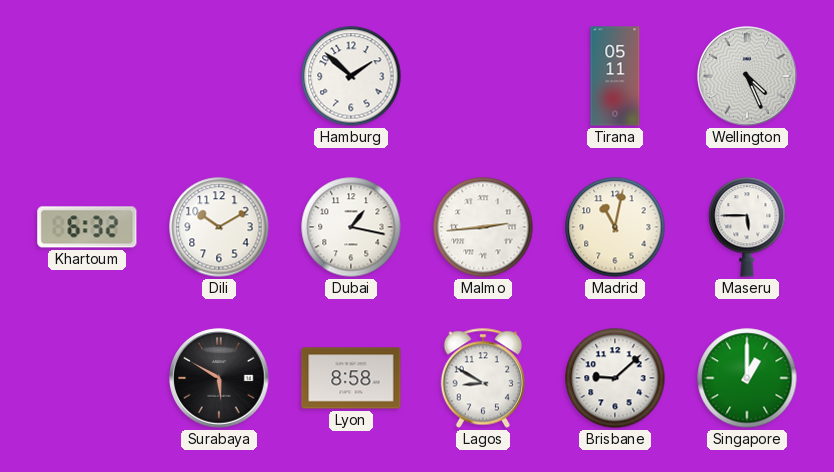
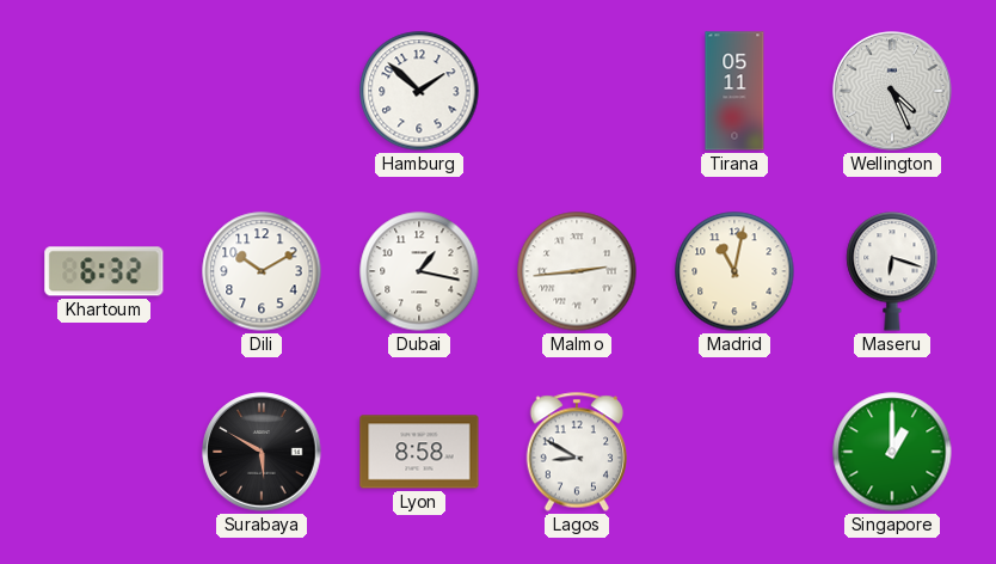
Maseru: 5:45 -> 6:18 (892, 271)
Brisbane: 9:08 -> none (615, 378)
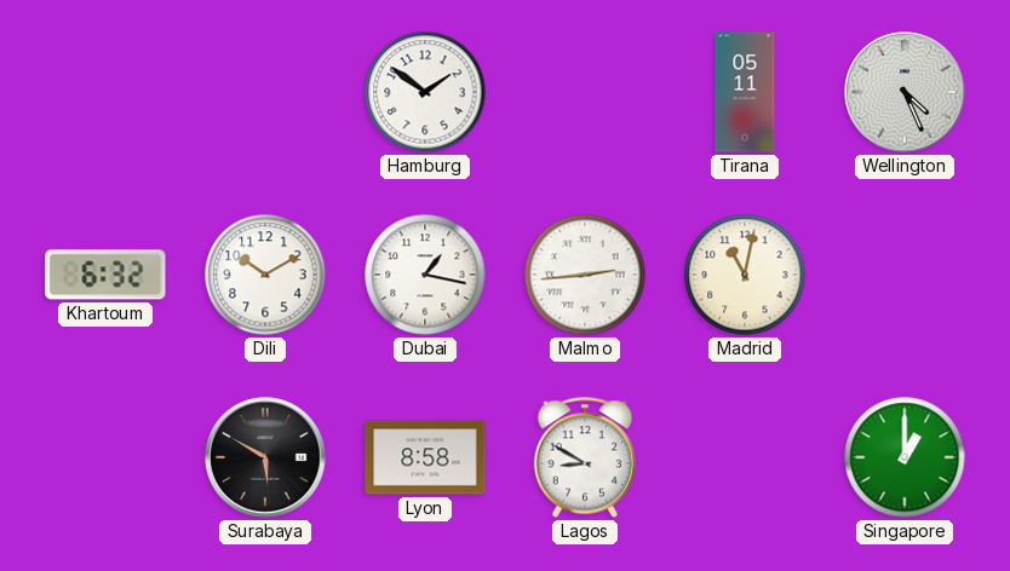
Hamburg: 1:52 -> 1:51 (425, 92)
Maseru: 6:18 -> none (892, 271)
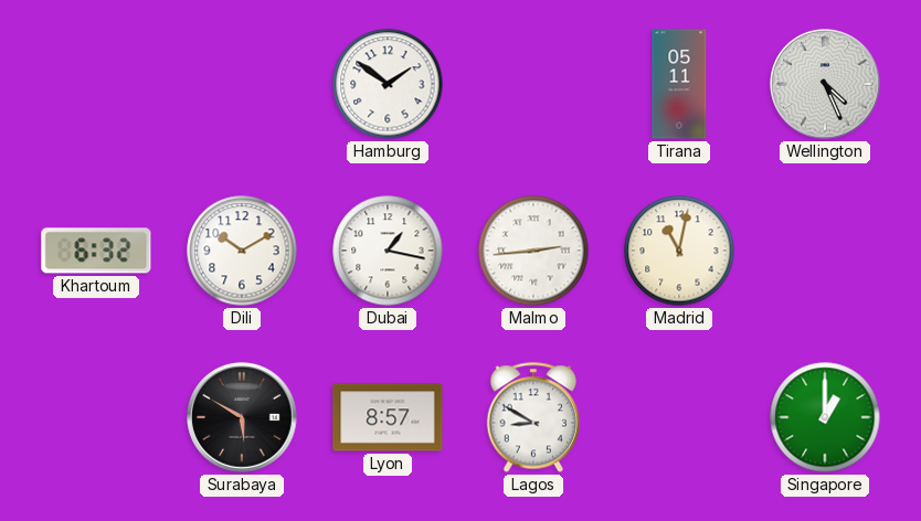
Lyon: 8:58 -> 8:57 (388, 417)
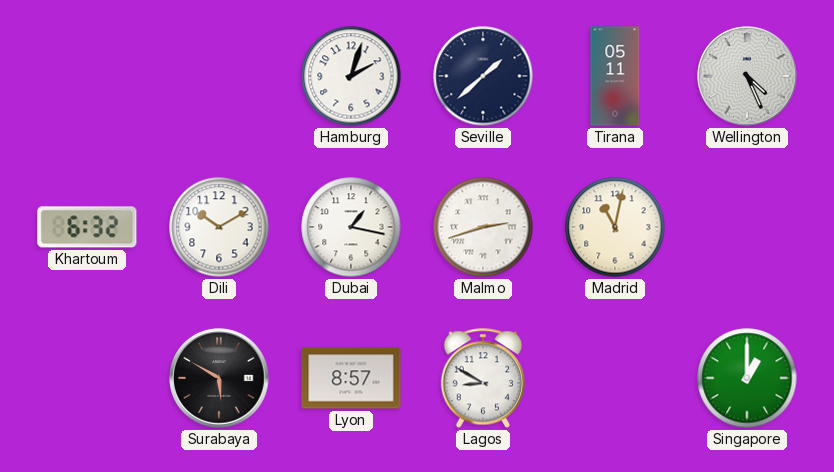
Hamburg: 1:51 -> 2:03 (351, 76)
Seville: none -> 1:38 (483, 76)
Malmo: 2:44 -> 2:42 (483, 227)
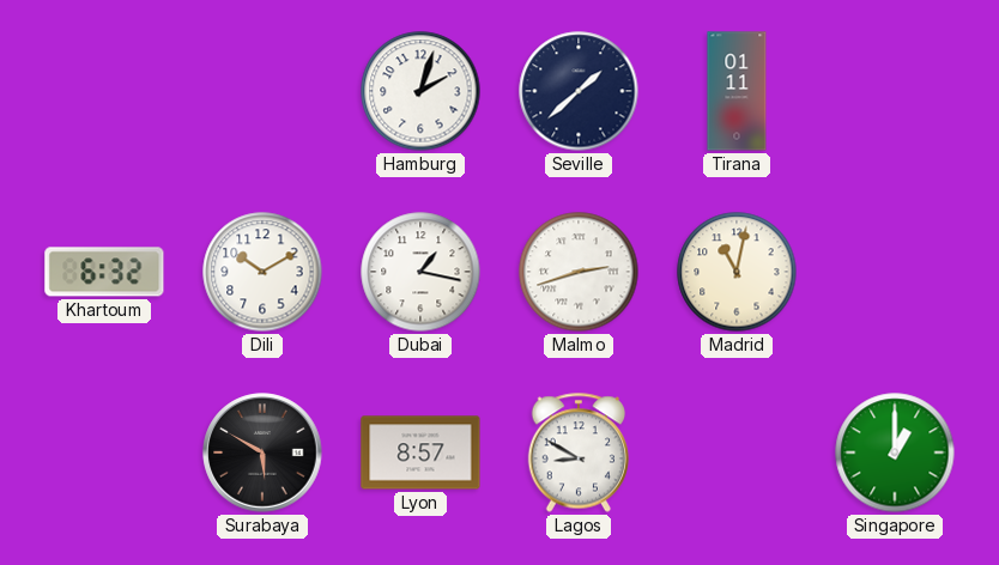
Tirana: 05:11 -> 01:11 (737, 91)
Wellington: 4:26 -> none (747, 76)
